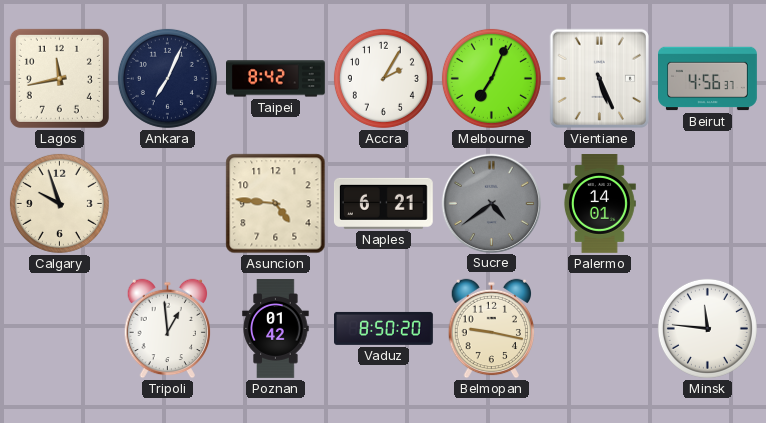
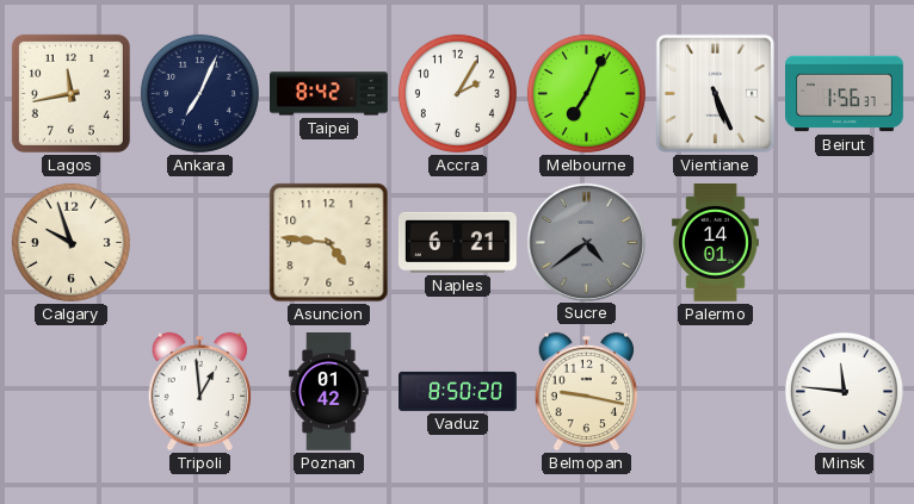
Beirut: 4:56 -> 1:56 (845, 94)
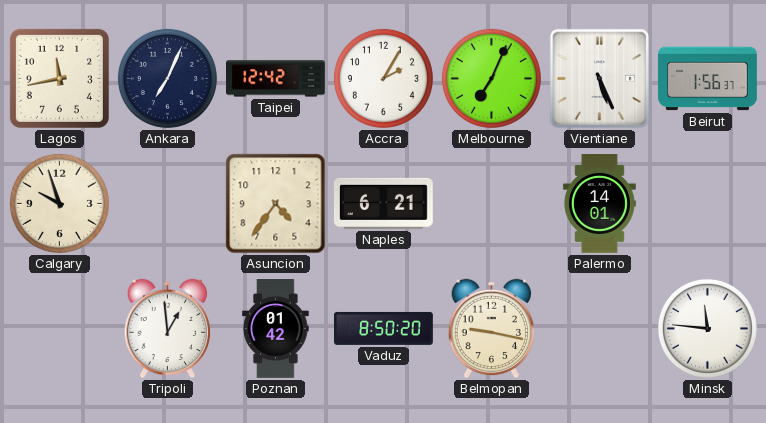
Taipei: 8:42 -> 12:42 (276, 79)
Asuncion: 4:46 -> 4:36 (276, 204)
Sucre: 4:39 -> none (586, 242)
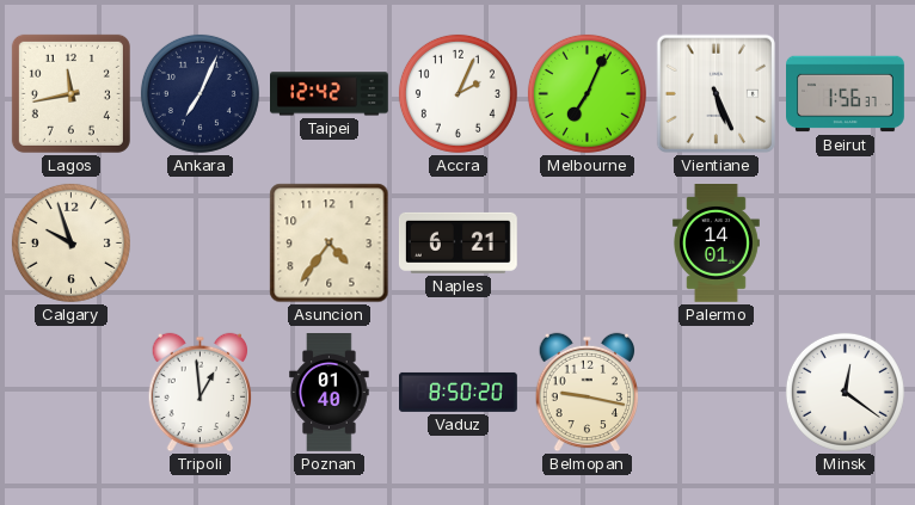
Accra: 2:05 -> 2:04 (457, 93)
Poznan: 01:42 -> 01:40 (330, 393)
Minsk: 11:46 -> 12:21 (845, 392)
